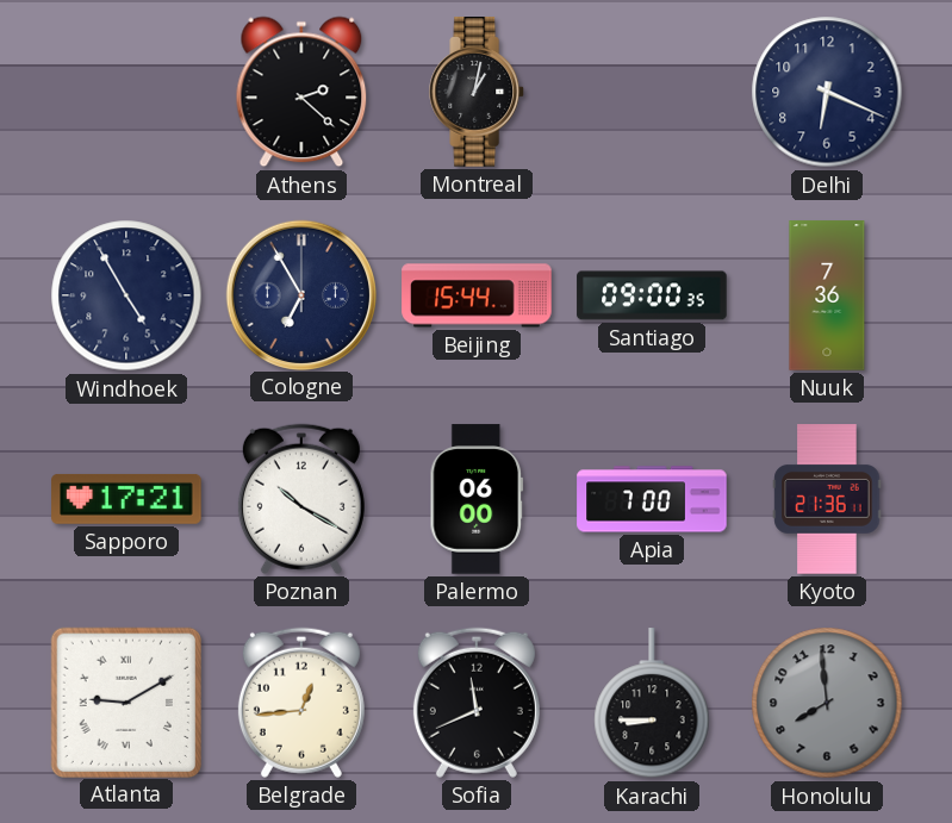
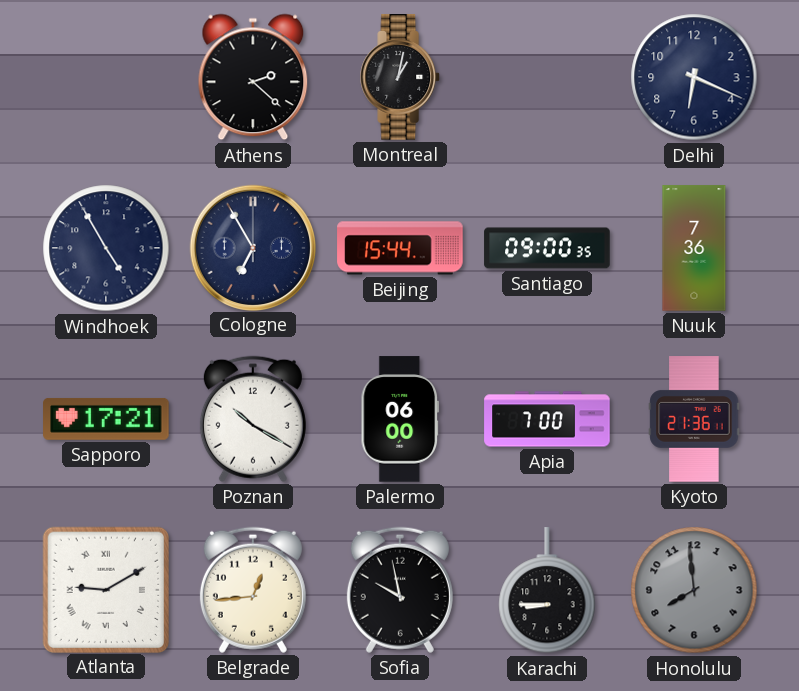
Sofia: 11:41 -> 9:58 (400, 590)
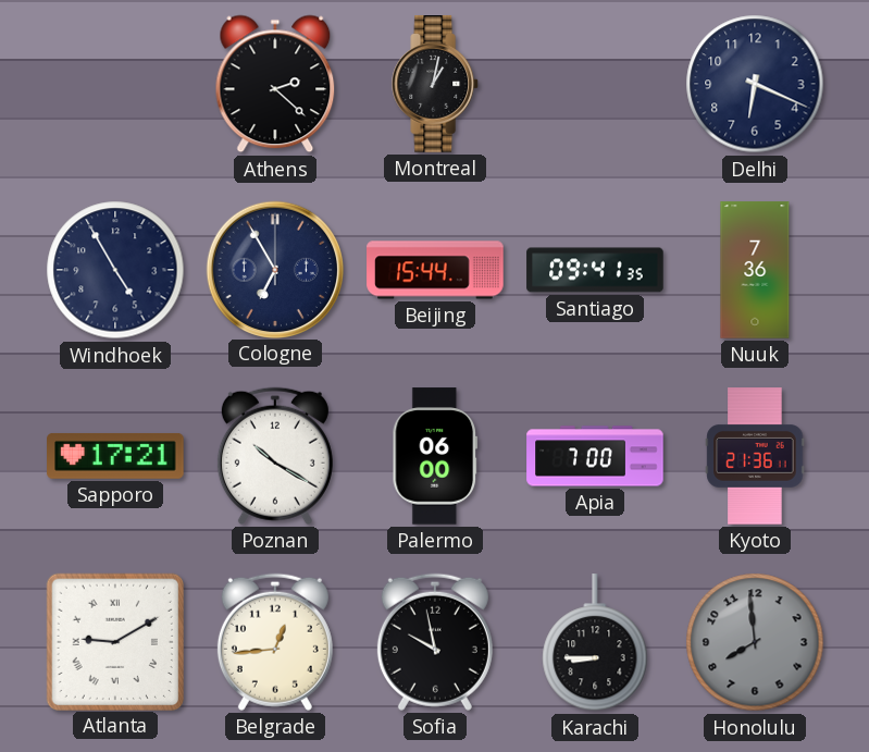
Santiago: 09:00 -> 09:41 (595, 270)
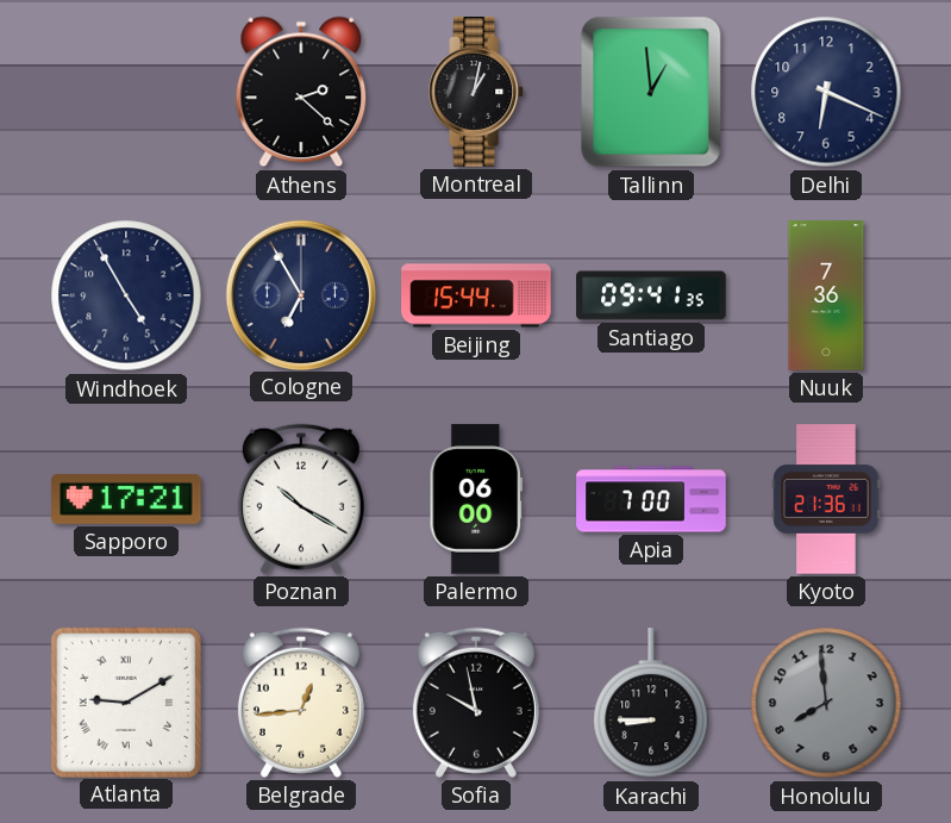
Tallinn: none -> 12:59 (651, 92)
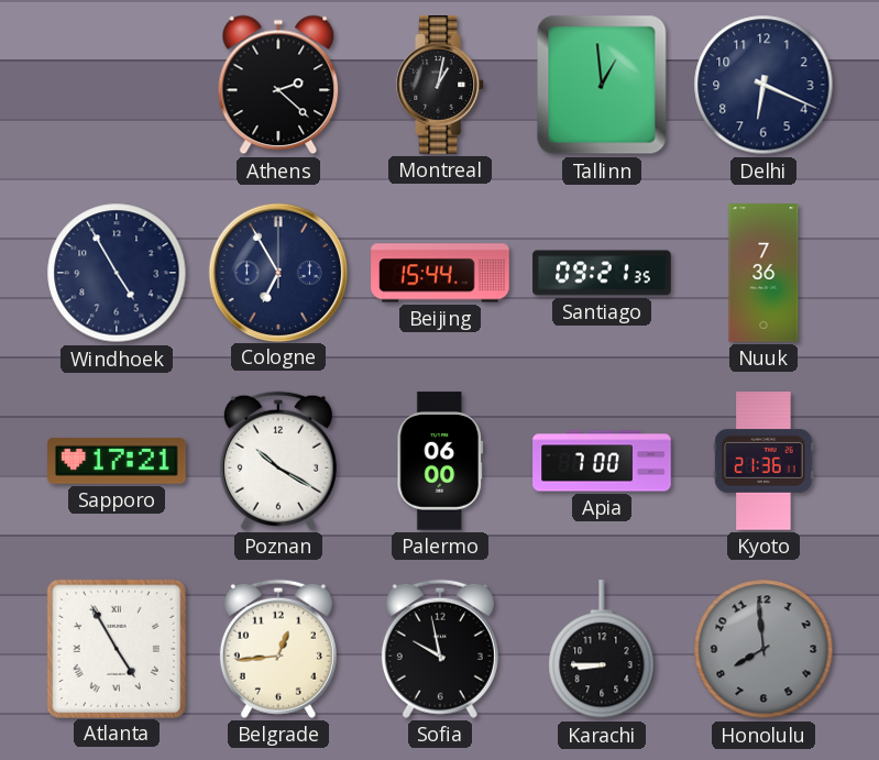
Santiago: 09:41 -> 09:21 (602, 273)
Atlanta: 9:10 -> 4:55 (116, 648)
